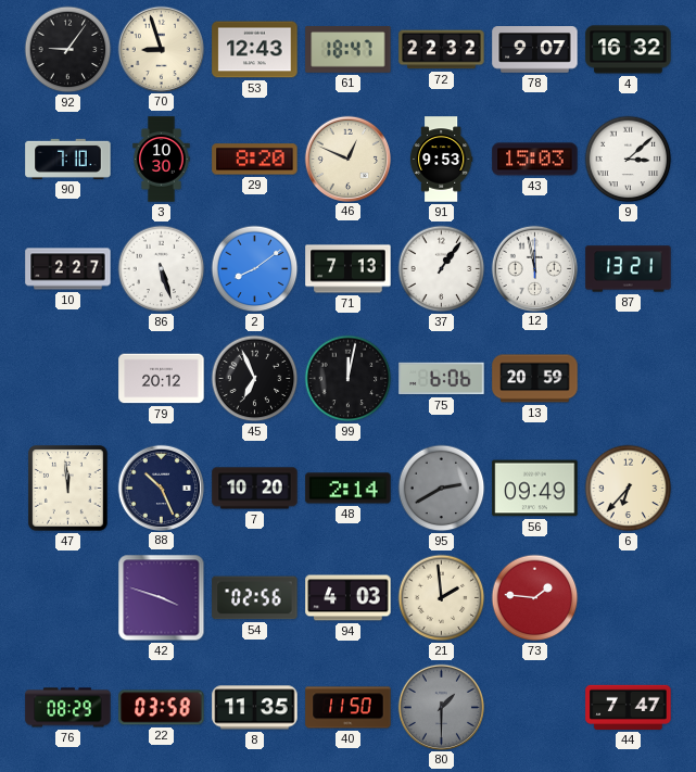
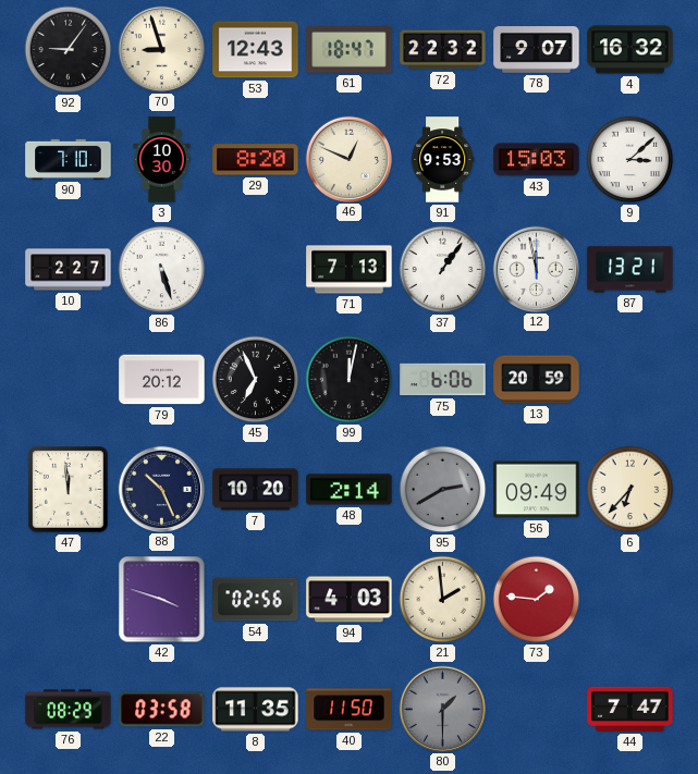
2: 8:09 -> none (255, 269)
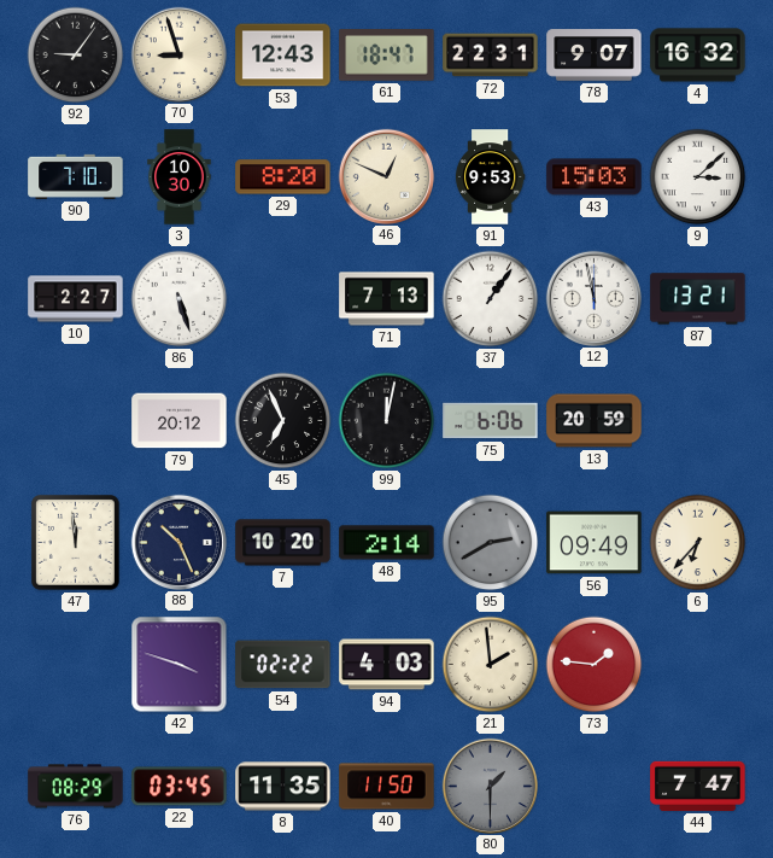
72: 22:32 -> 22:31 (491, 56)
54: 02:56 -> 02:22 (283, 665)
22: 03:58 -> 03:45 (180, 787)
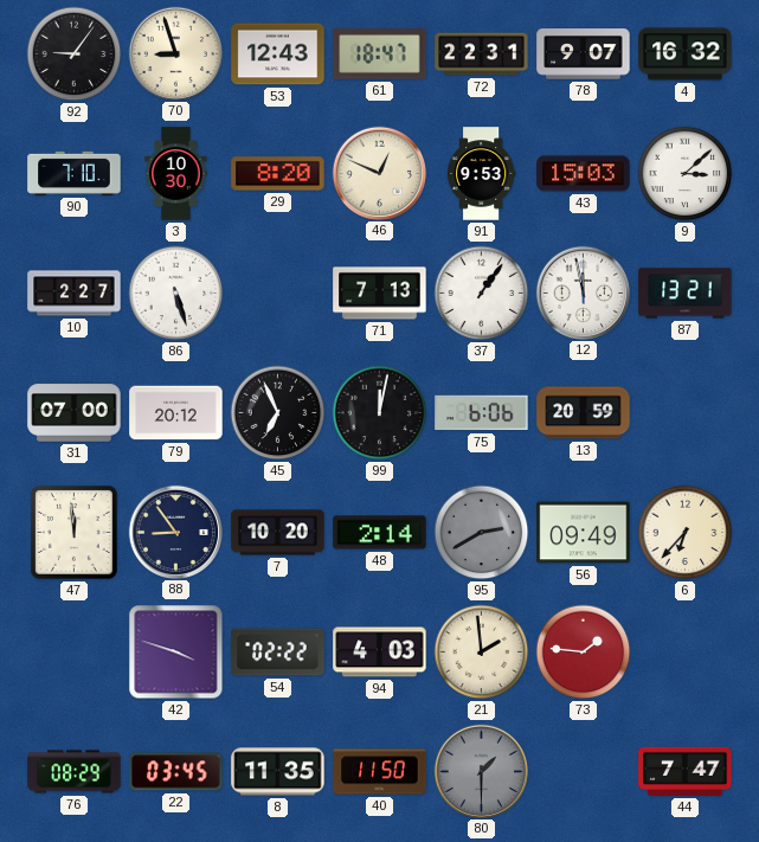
31: none -> 07:00 (75, 413)
88: 10:26 -> 8:54 (175, 532)
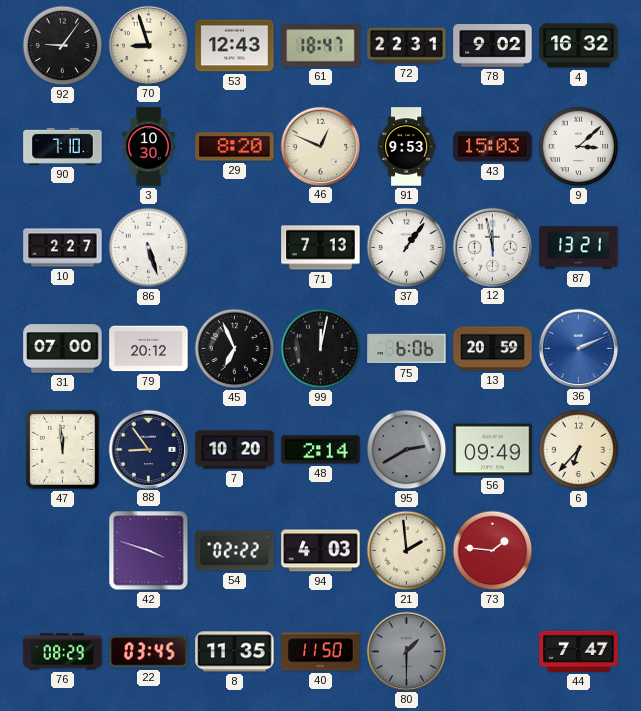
78: 9:07 -> 9:02 (493, 46)
36: none -> 2:11 (578, 348)
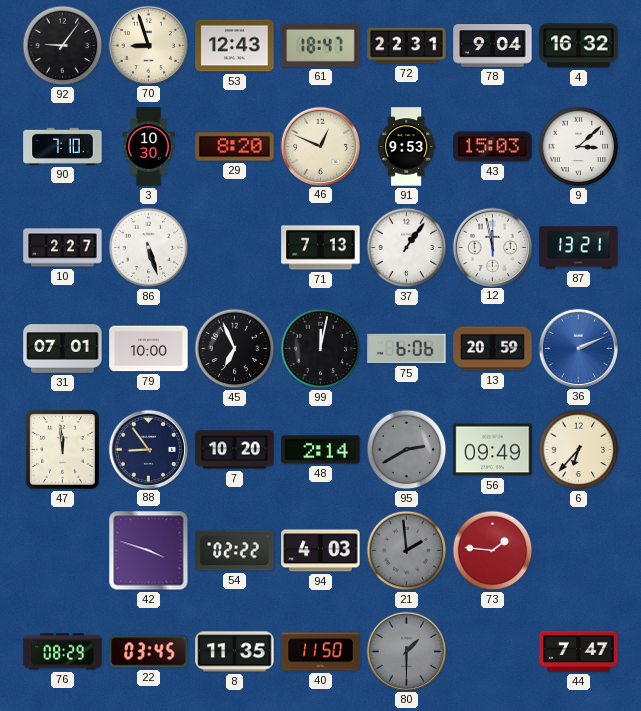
78: 9:02 -> 9:04 (493, 46)
31: 07:00 -> 07:01 (63, 349)
79: 20:12 -> 10:00 (149, 349)
21 dial: cream -> grey (407, 551)
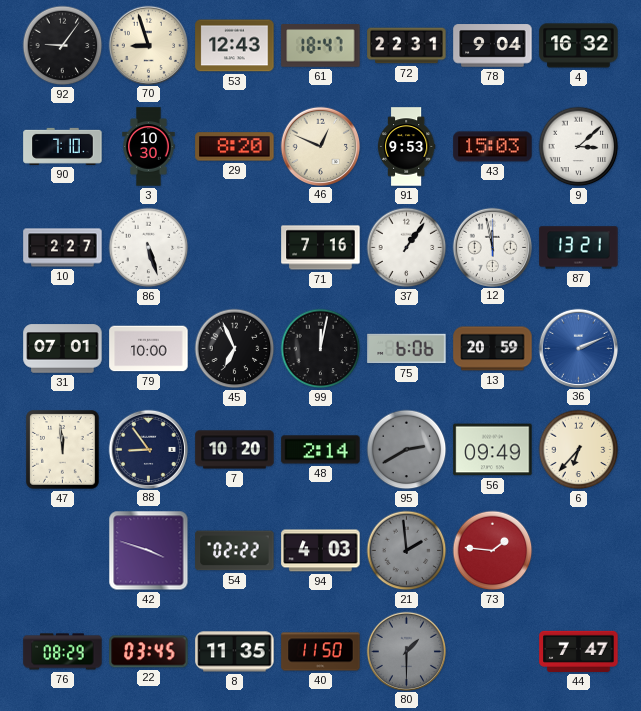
71: 7:13 -> 7:16 (321, 248)
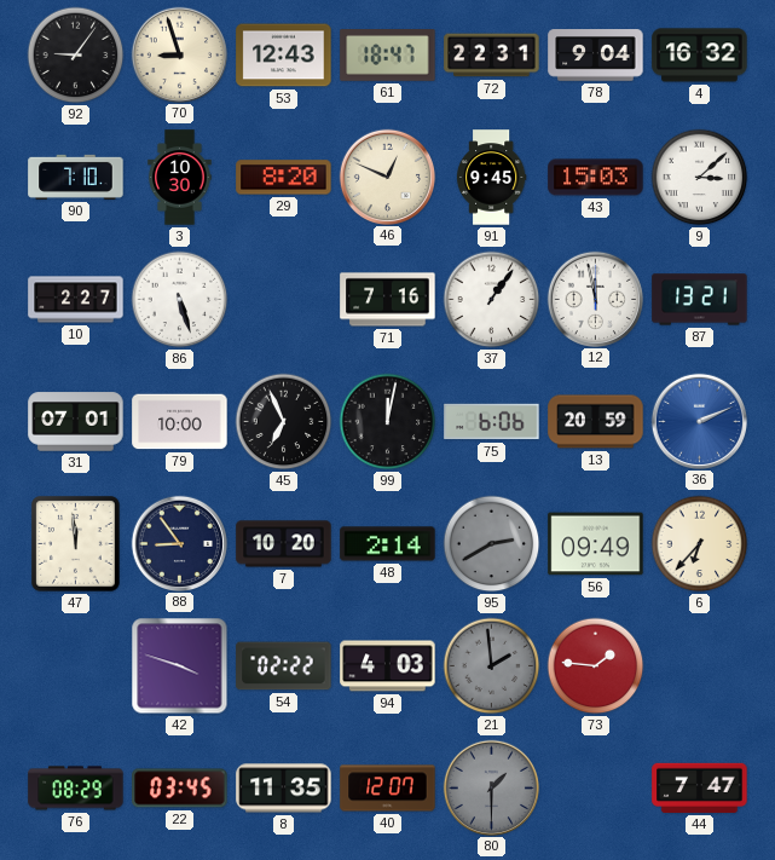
91: 9:53 -> 9:45 (491, 178)
40: 11:50 -> 12:07 (388, 789)
